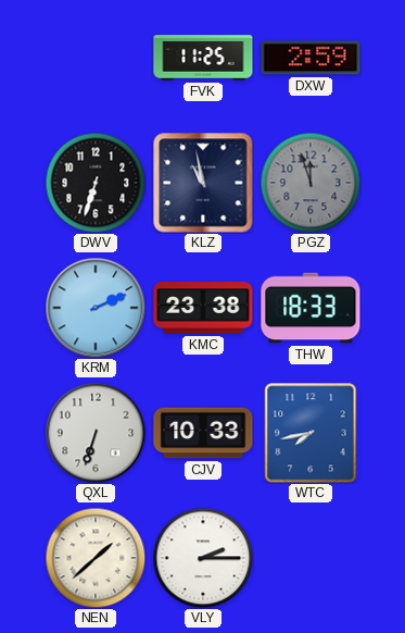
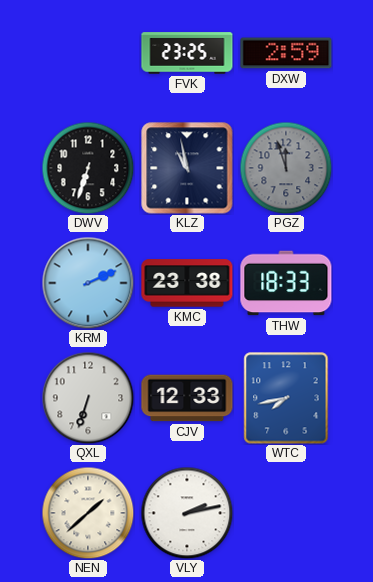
FVK: 11:25 -> 23:25 (187, 53)
CJV: 10:33 -> 12:33 (187, 398)
VLY: 2:15 -> 2:13 (187, 513)
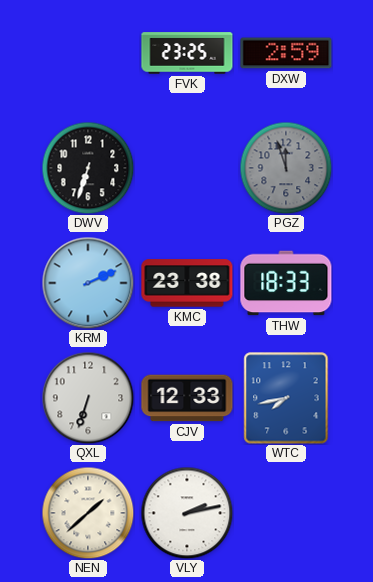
KLZ: 10:58 -> none (187, 168)
